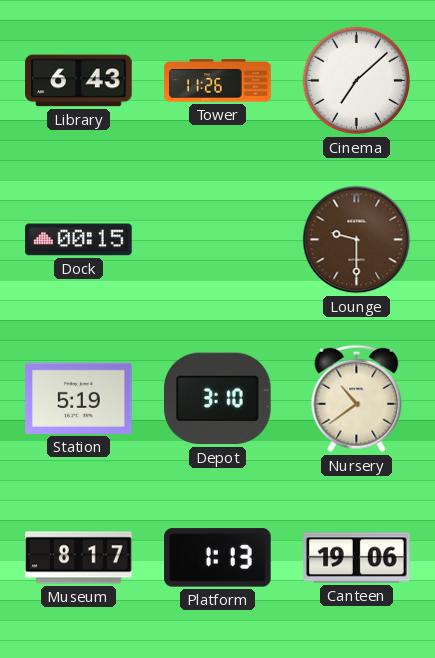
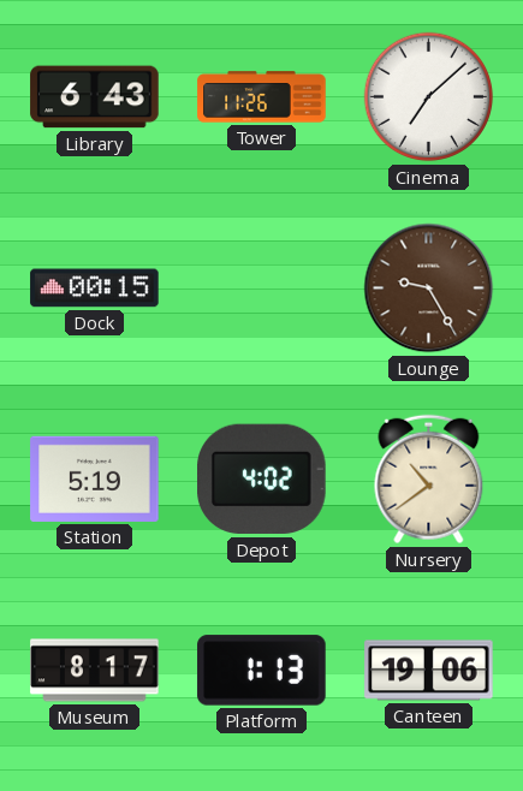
Lounge: 9:30 -> 9:25 (429, 289)
Depot: 3:10 -> 4:02 (262, 480)
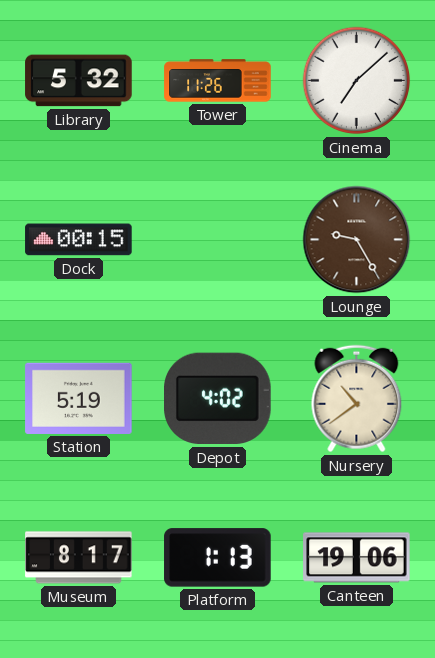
Library: 6:43 -> 5:32 (79, 81)
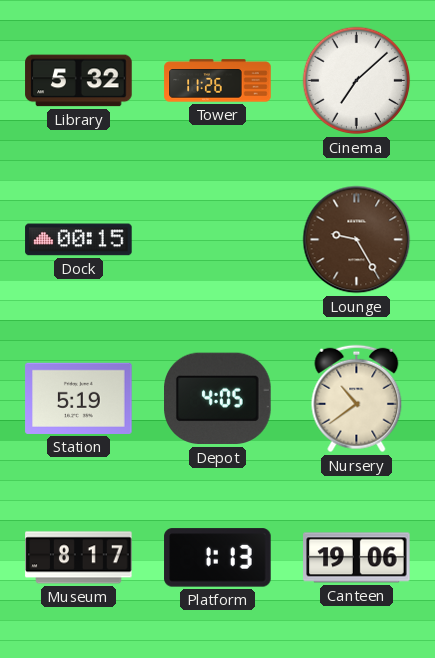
Depot: 4:02 -> 4:05 (218, 399)
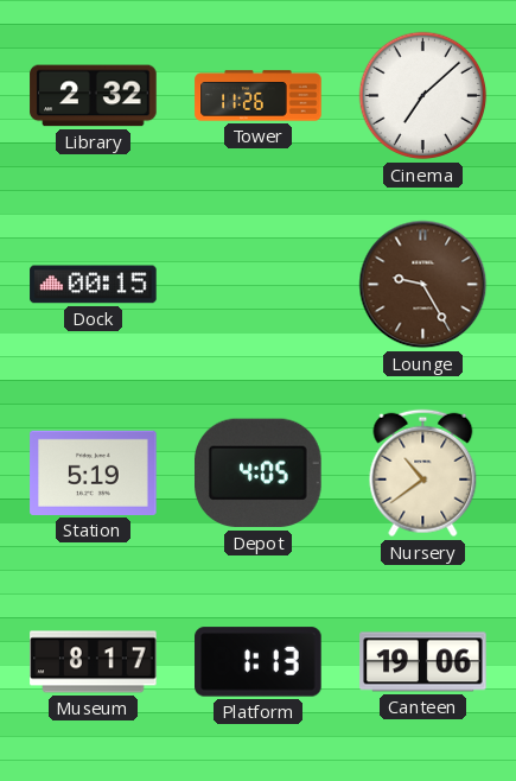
Library: 5:32 -> 2:32 (94, 96)
